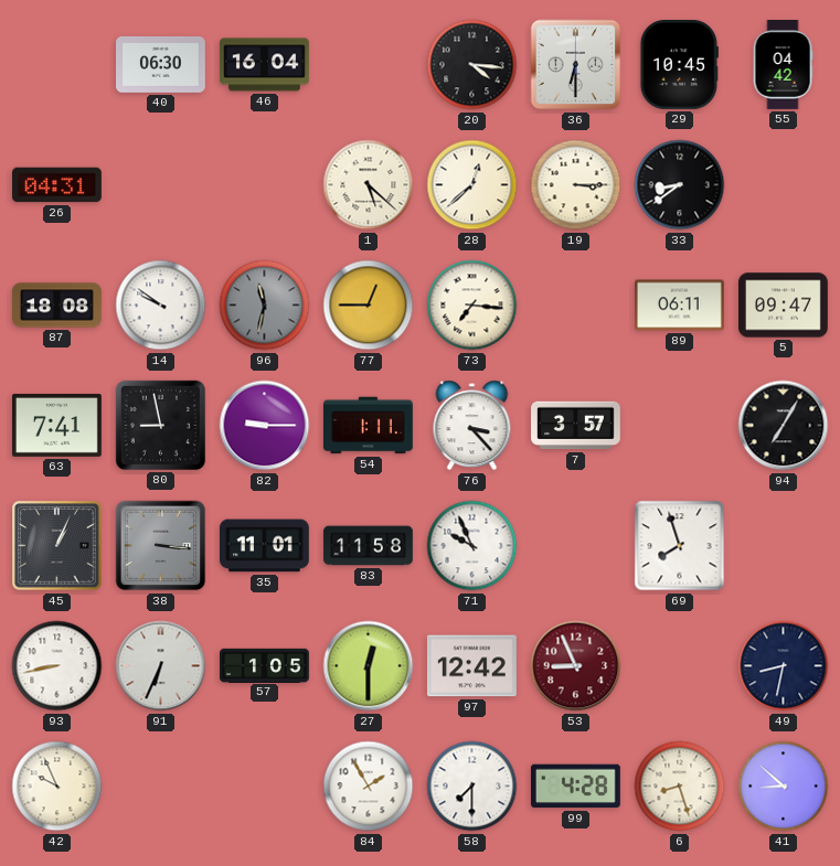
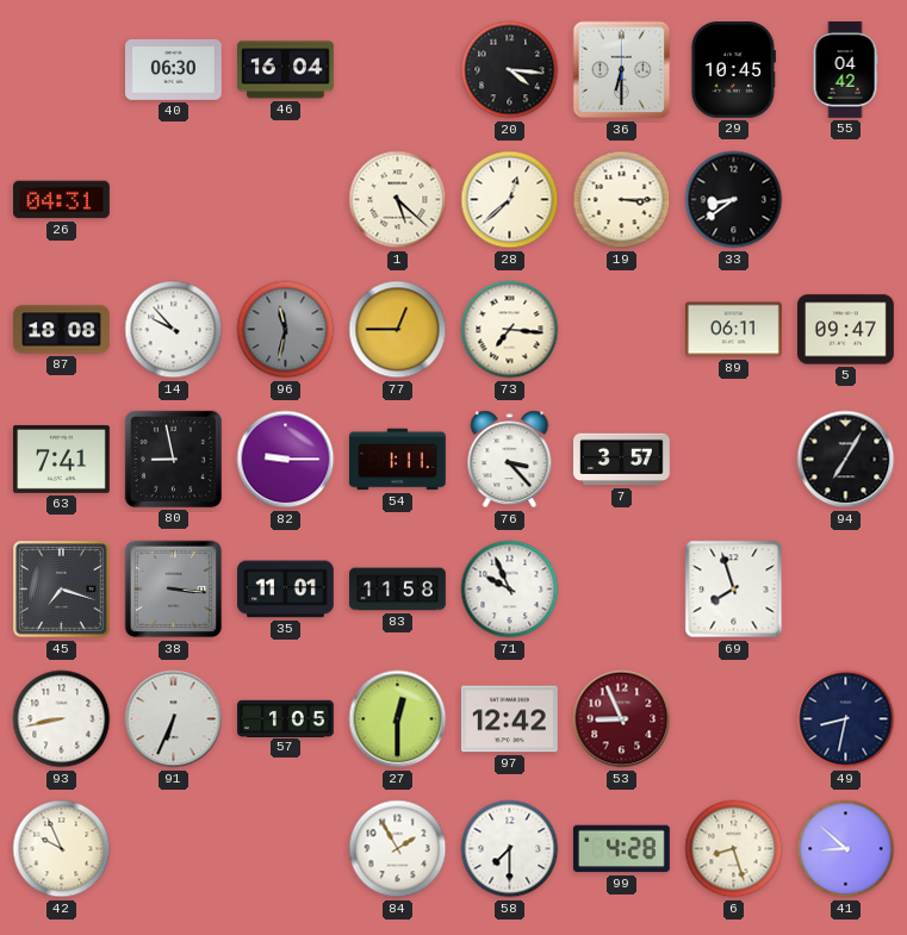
14: 9:51 -> 9:53 (174, 330)
45: 1:04 -> 7:18 (62, 590)
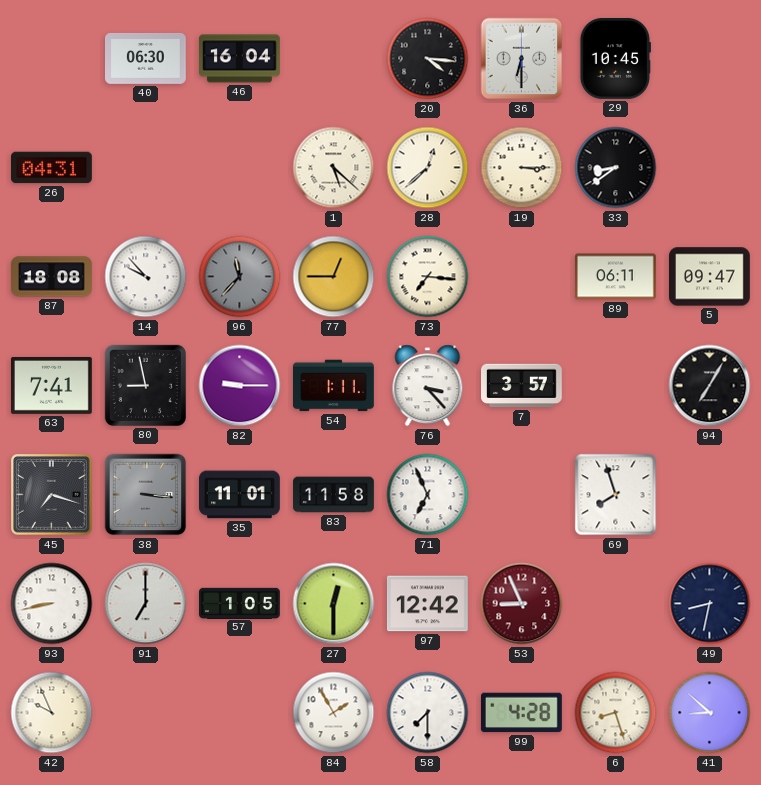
55: 04:42 -> none (845, 70)
96: 11:32 -> 11:37 (240, 277)
71: 9:56 -> 6:56 (428, 495)
91: 6:34 -> 7:00 (146, 604)
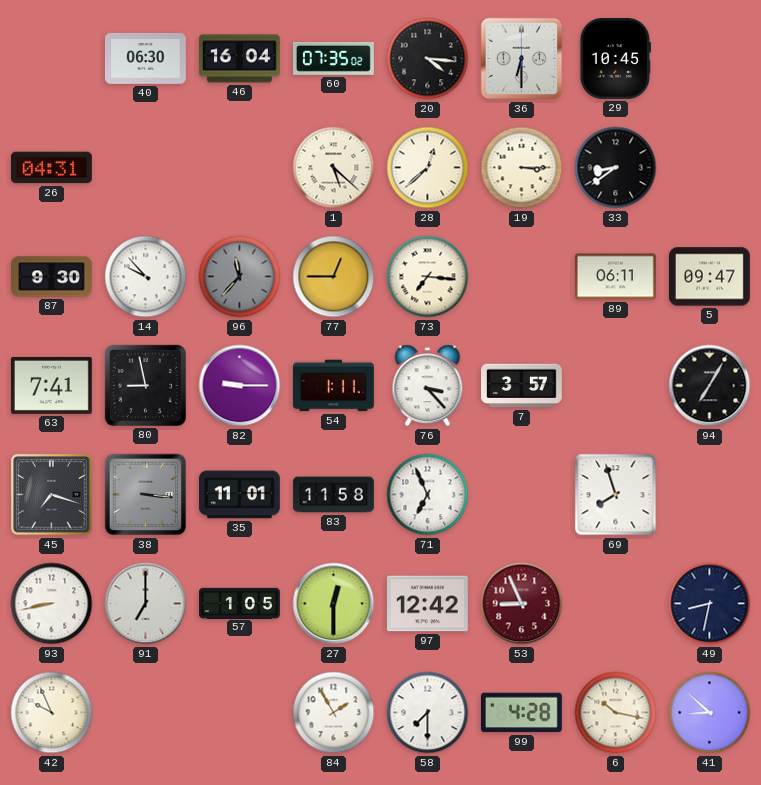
60: none -> 07:35 (334, 58)
87: 18:08 -> 9:30 (52, 277)
6: 8:27 -> 10:17 (616, 713)
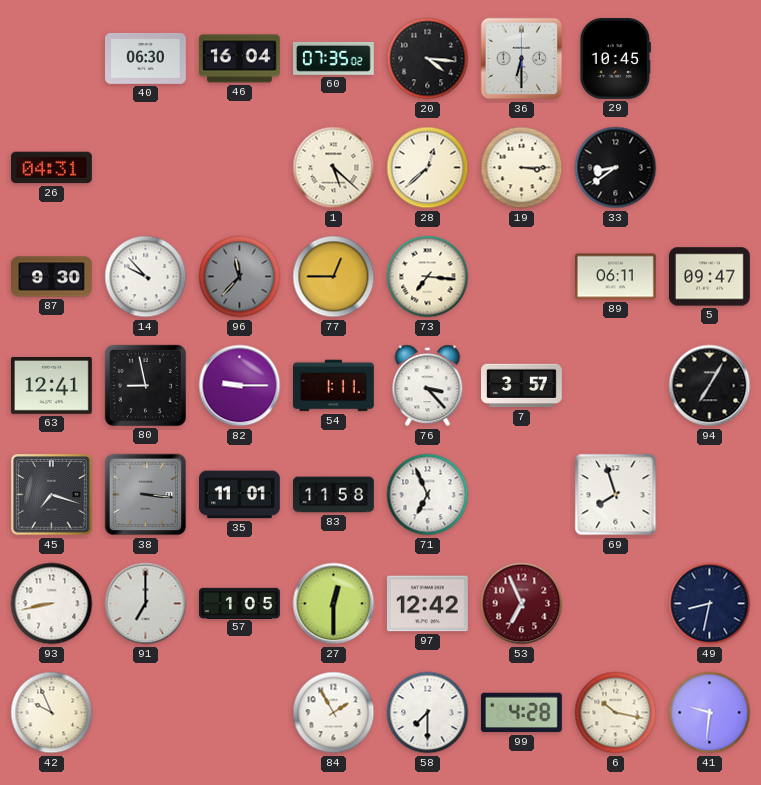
63: 7:41 -> 12:41 (52, 385)
53: 8:56 -> 6:56 (522, 604)
41: 8:52 -> 9:31 (710, 713)
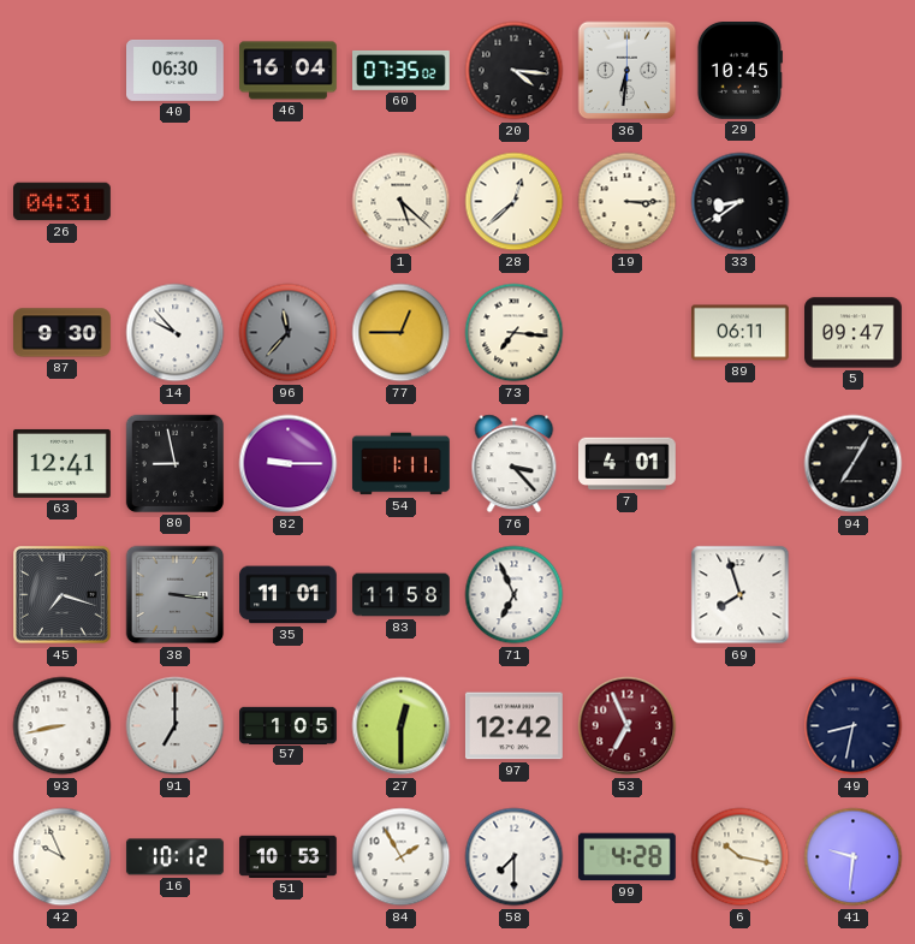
36: 6:30 -> 6:31 (628, 71)
7: 3:57 -> 4:01 (628, 464)
16: none -> 10:12 (174, 857)
51: none -> 10:53 (289, 856)
